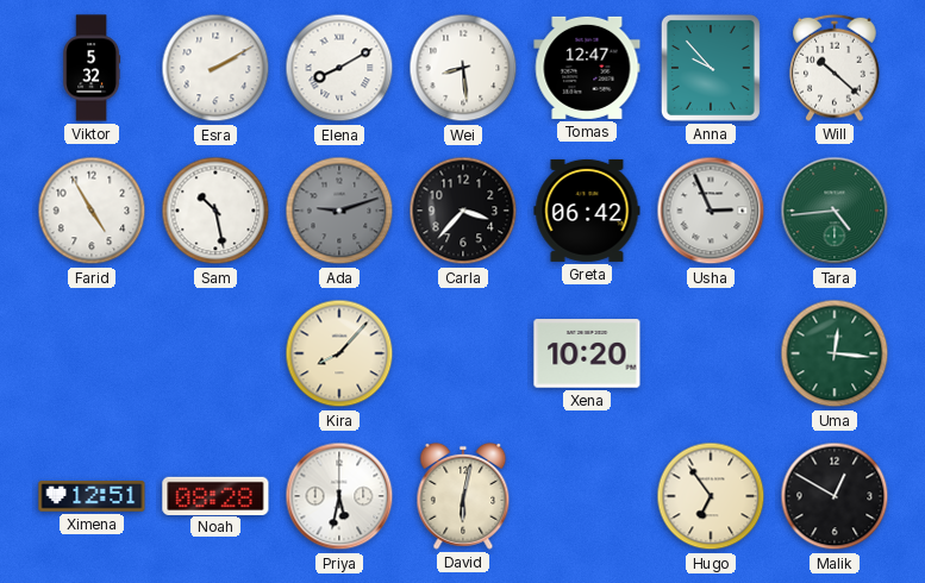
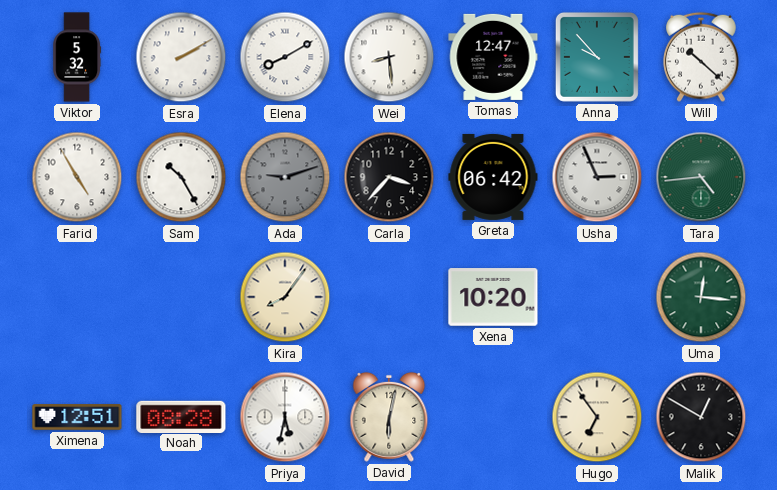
Sam: 10:28 -> 10:25 (181, 177)
Kira: 8:07 -> 8:06 (285, 297)
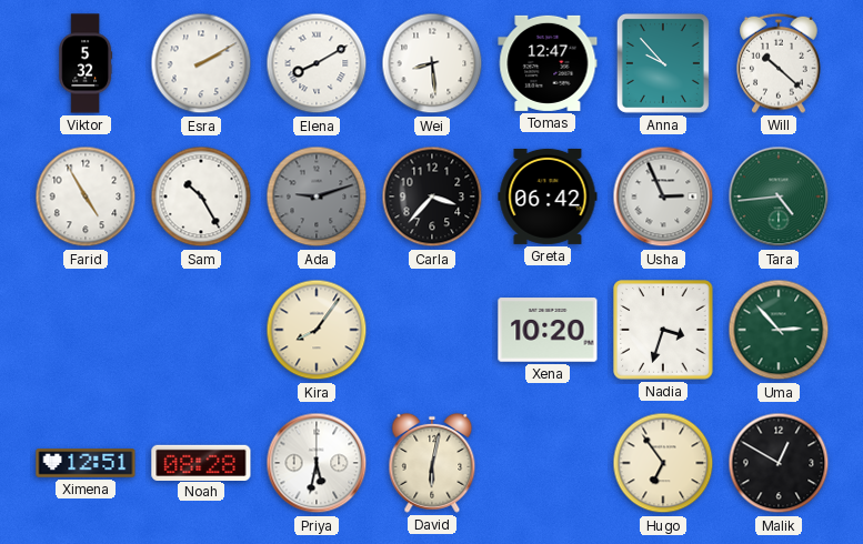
Nadia: none -> 3:33 (663, 330)
Uma: 12:16 -> 2:53 (779, 330)
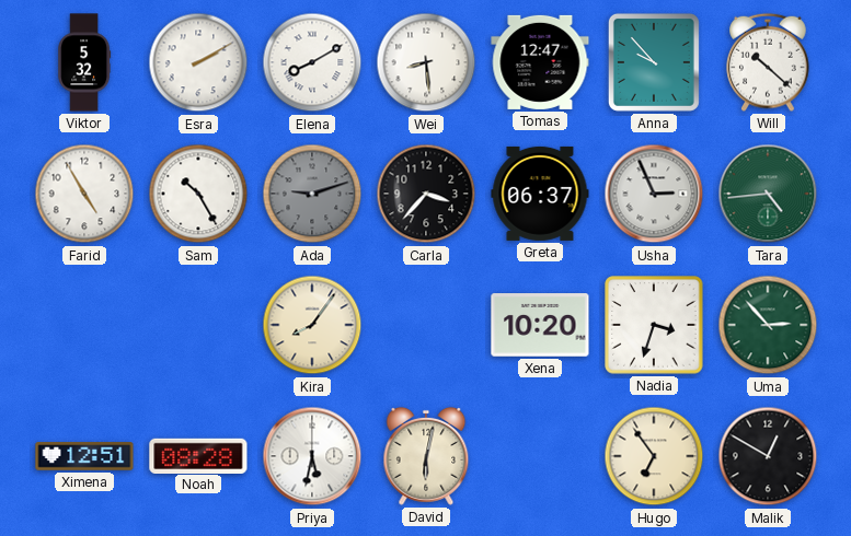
Greta: 06:42 -> 06:37 (540, 194)
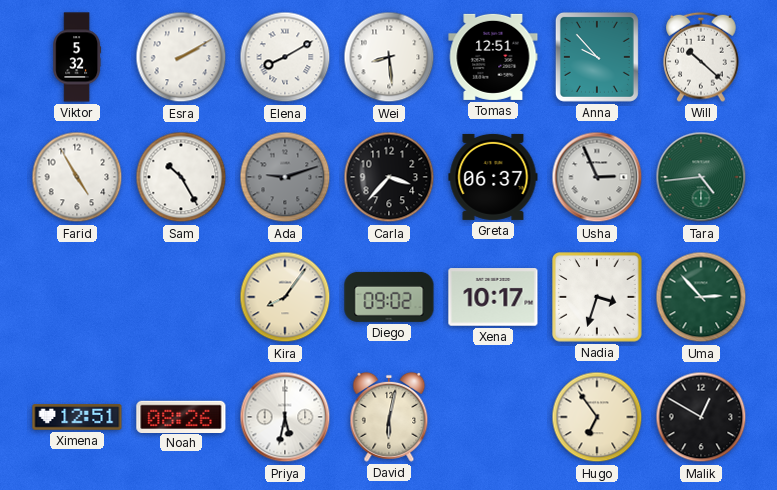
Tomas: 12:47 -> 12:51 (493, 57)
Diego: none -> 09:02 (389, 297)
Xena: 10:20 -> 10:17 (493, 297)
Noah: 08:28 -> 08:26 (181, 416)
